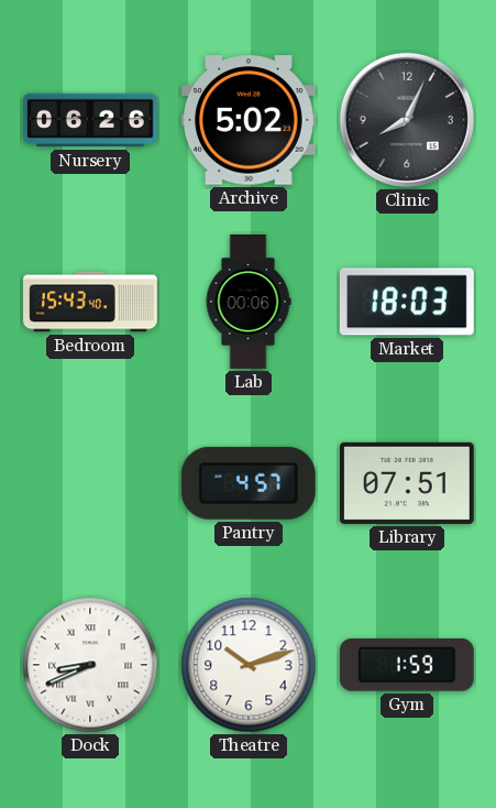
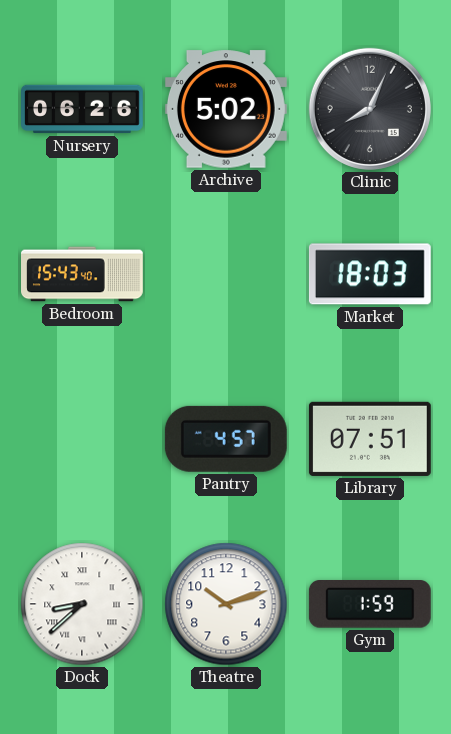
Lab: 00:06 -> none (249, 303)
Dock: 8:41 -> 8:38 (82, 604)
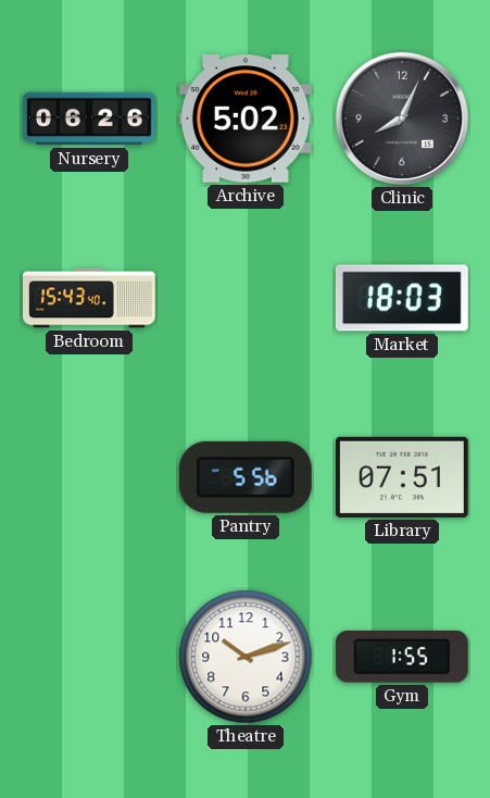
Pantry: 4:57 -> 5:56 (246, 477)
Dock: 8:38 -> none (82, 604)
Gym: 1:59 -> 1:55 (402, 658)
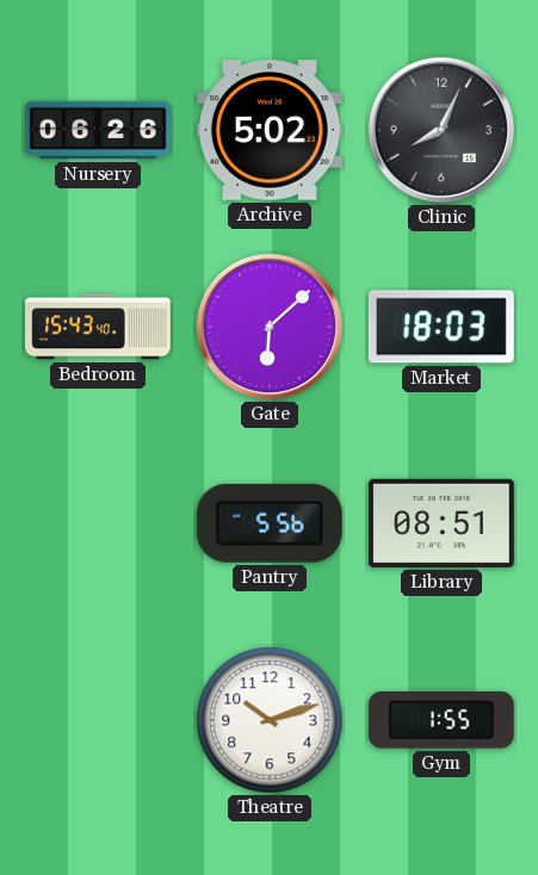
Gate: none -> 6:08 (270, 327)
Library: 07:51 -> 08:51 (441, 523)
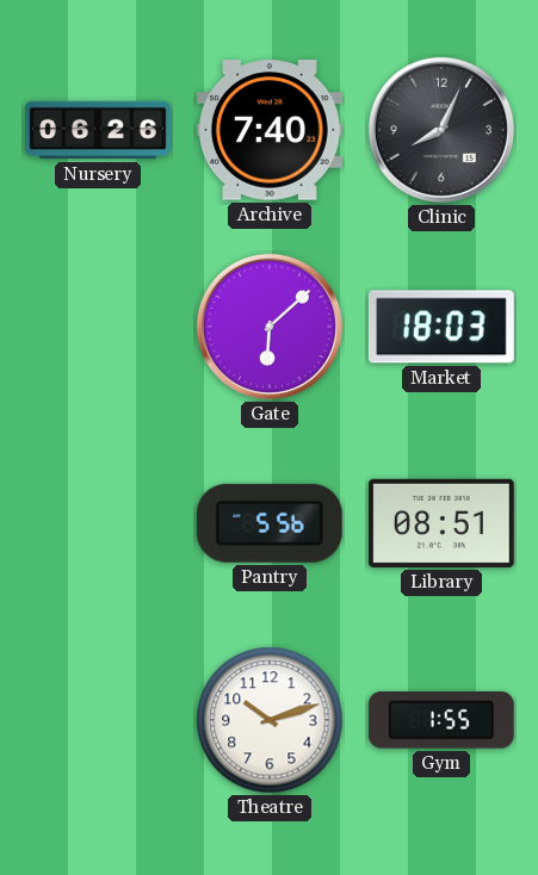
Archive: 5:02 -> 7:40 (270, 130)
Bedroom: 15:43 -> none (99, 327)
